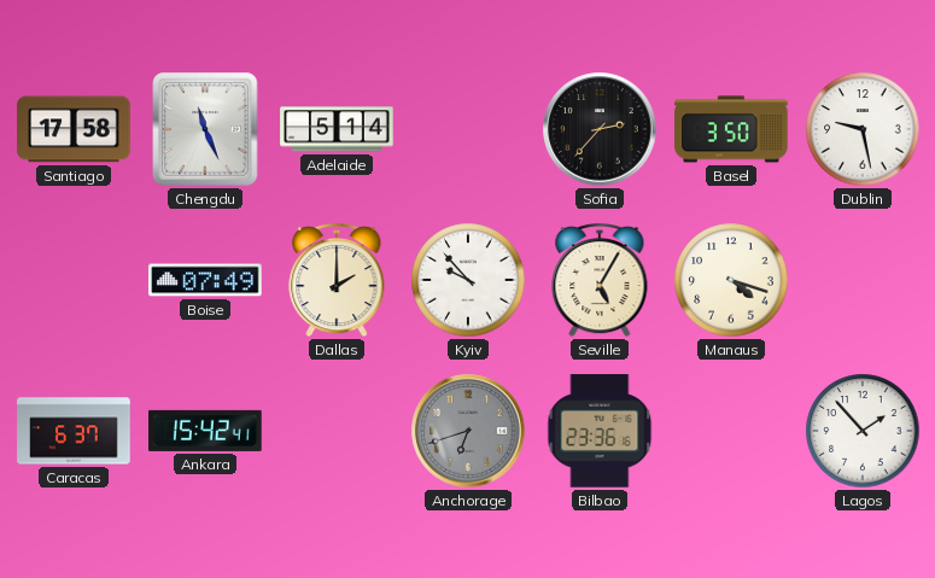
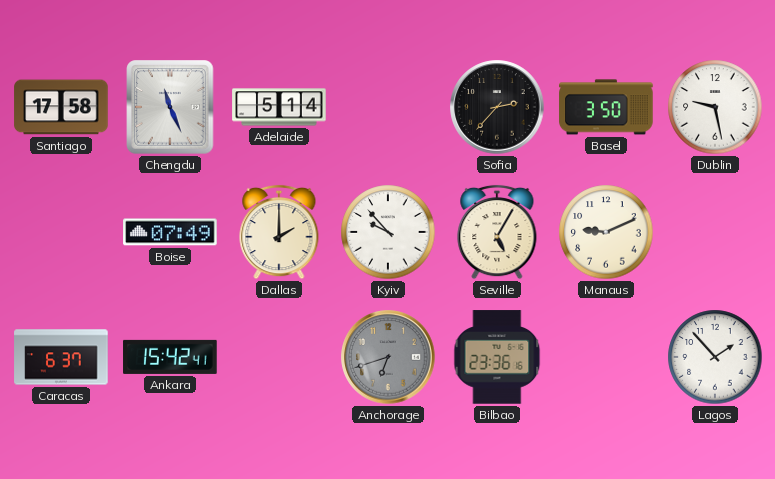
Manaus: 4:18 -> 9:11 (606, 232)
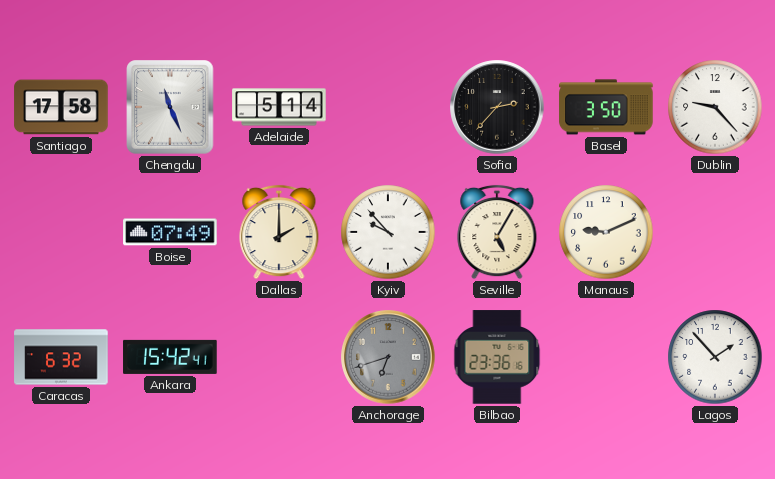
Dublin: 9:28 -> 9:23 (715, 107)
Caracas: 6:37 -> 6:32 (61, 357)
